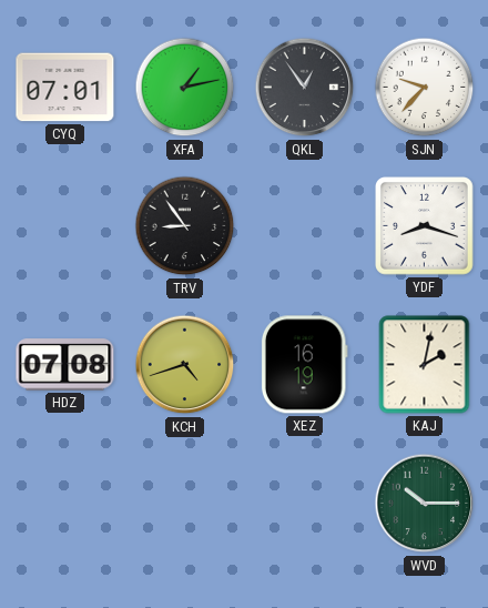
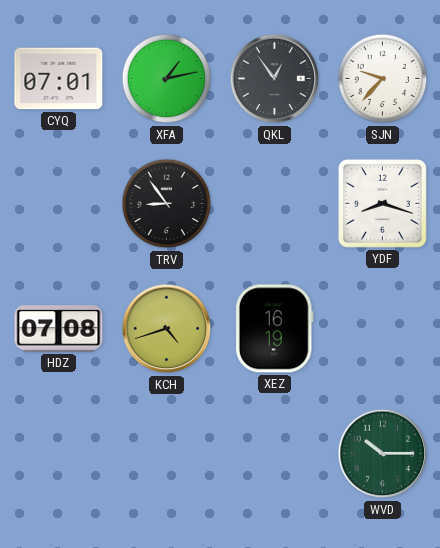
KAJ: 2:02 -> none (425, 365)
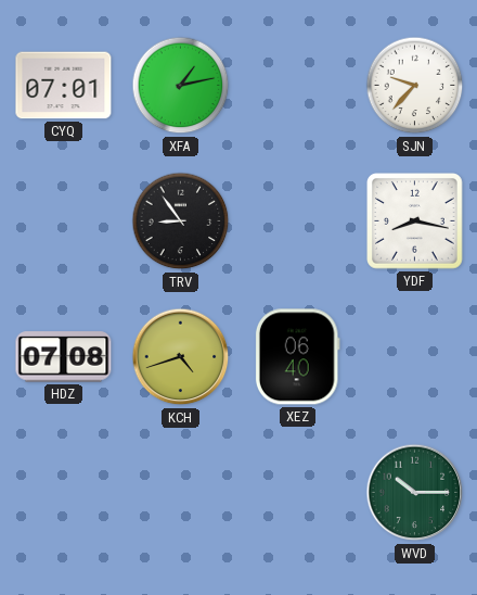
QKL: 12:54 -> none (275, 79)
YDF: 8:18 -> 8:17 (415, 221)
XEZ: 16:19 -> 06:40 (297, 357)
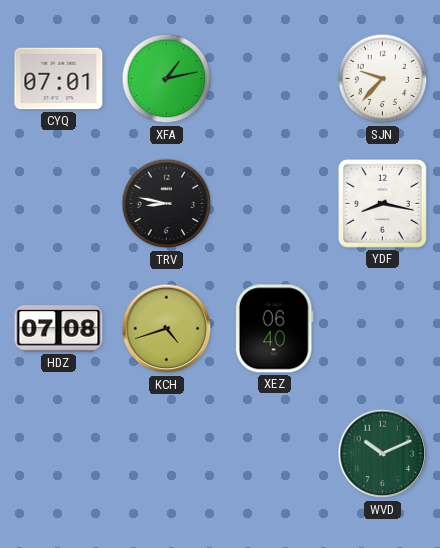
TRV: 8:54 -> 8:47 (167, 204)
WVD: 10:15 -> 10:11 (383, 454)
